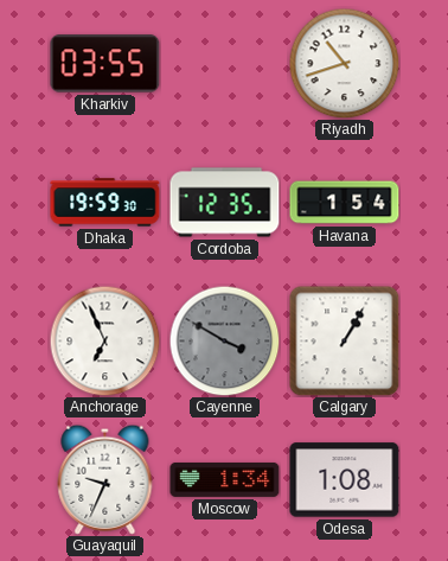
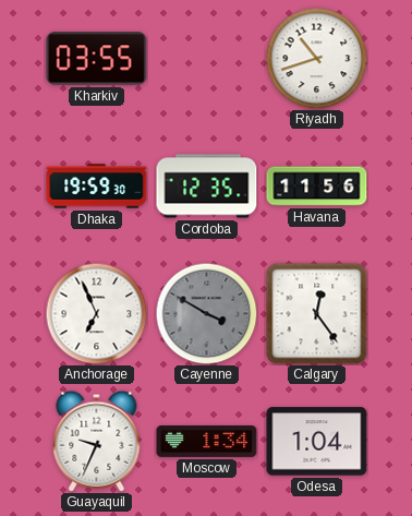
Havana: 1:54 -> 11:56 (317, 187)
Calgary: 1:05 -> 12:24 (317, 314)
Odesa: 1:08 -> 1:04 (317, 442)
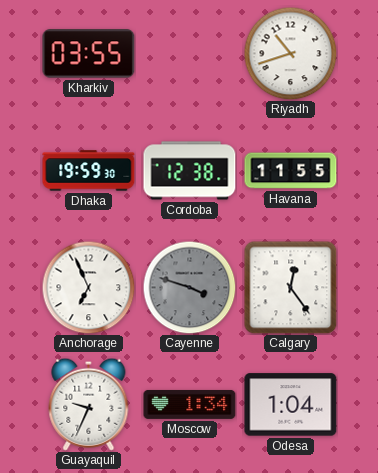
Cordoba: 12:35 -> 12:38 (190, 171)
Havana: 11:56 -> 11:55 (291, 171)
Cayenne: 3:50 -> 3:48 (189, 287)
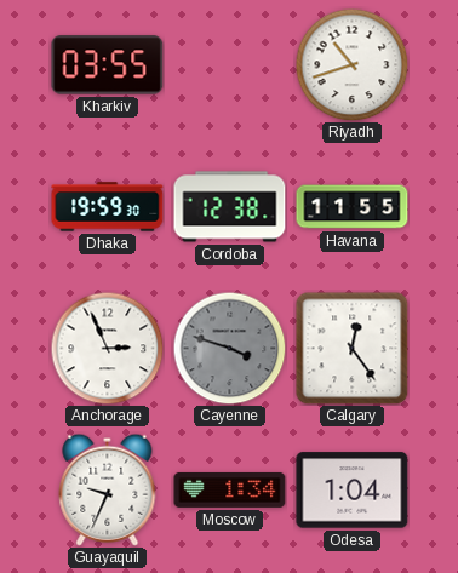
Anchorage: 6:56 -> 2:56 (107, 348)
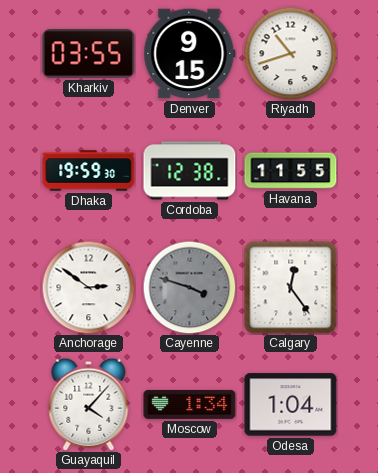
Denver: none -> 9:15 (190, 54)
Anchorage: 2:56 -> 2:51 (88, 287)
Guayaquil: 9:34 -> 4:07 (89, 404)
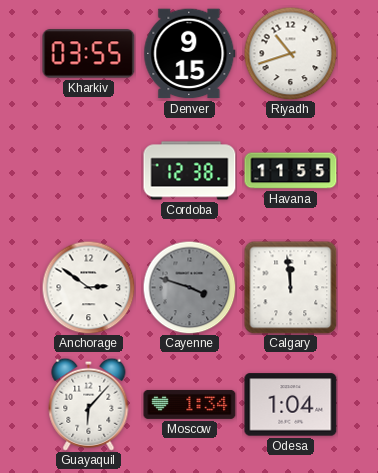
Dhaka: 19:59 -> none (89, 171)
Calgary: 12:24 -> 11:59 (291, 288)
Guayaquil: 4:07 -> 6:07 (89, 404)
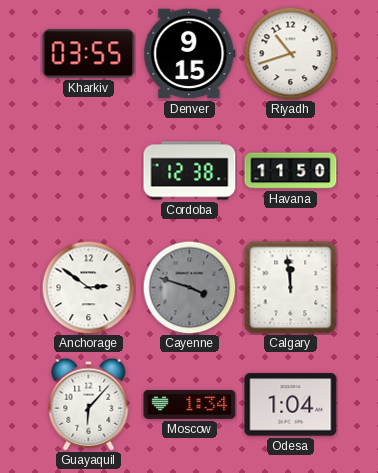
Havana: 11:55 -> 11:50 (291, 171)
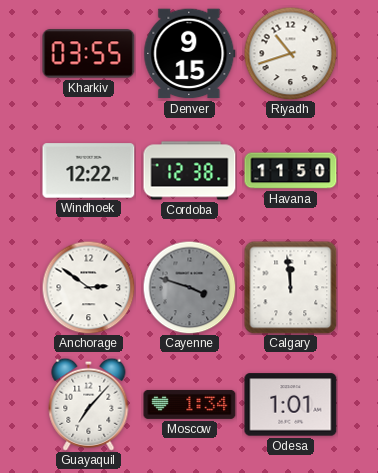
Windhoek: none -> 12:22 (89, 171)
Guayaquil: 6:07 -> 7:07 (89, 404)
Odesa: 1:04 -> 1:01 (291, 405)
